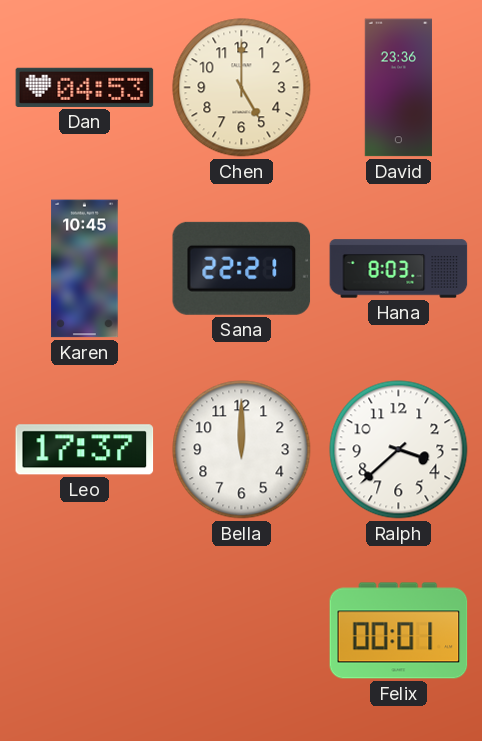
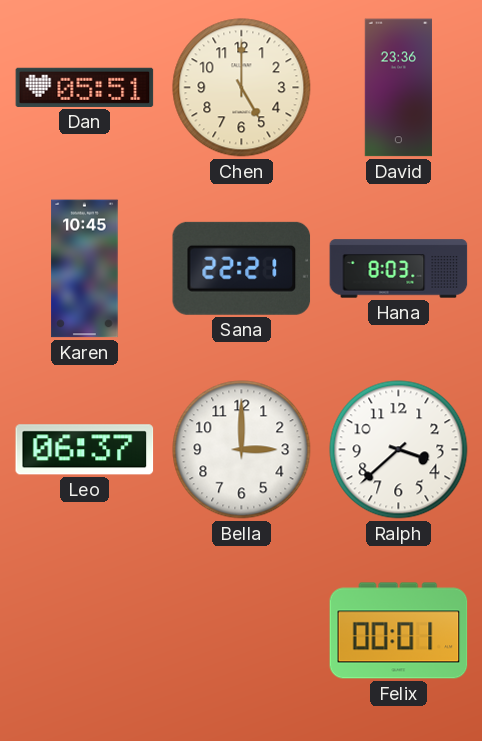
Dan: 04:53 -> 05:51 (85, 87)
Leo: 17:37 -> 06:37 (85, 450)
Bella: 12:00 -> 3:00 (242, 450)
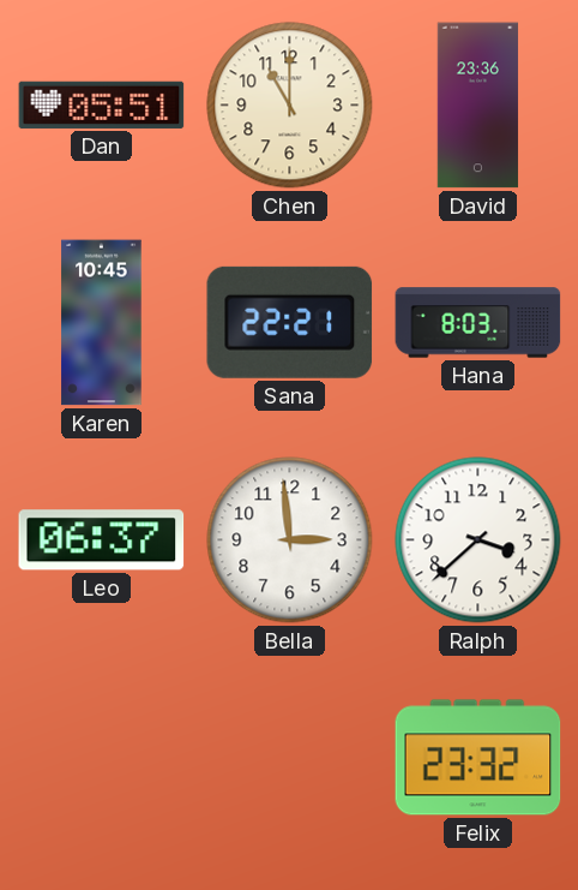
Chen: 5:00 -> 11:00 (290, 106)
Bella: 3:00 -> 2:59 (290, 540)
Felix: 00:01 -> 23:32 (478, 758)
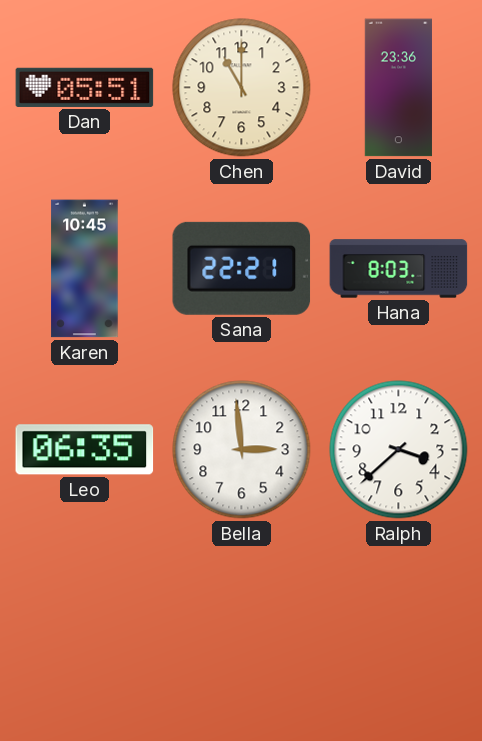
Leo: 06:37 -> 06:35 (85, 450)
Felix: 23:32 -> none (478, 758)
